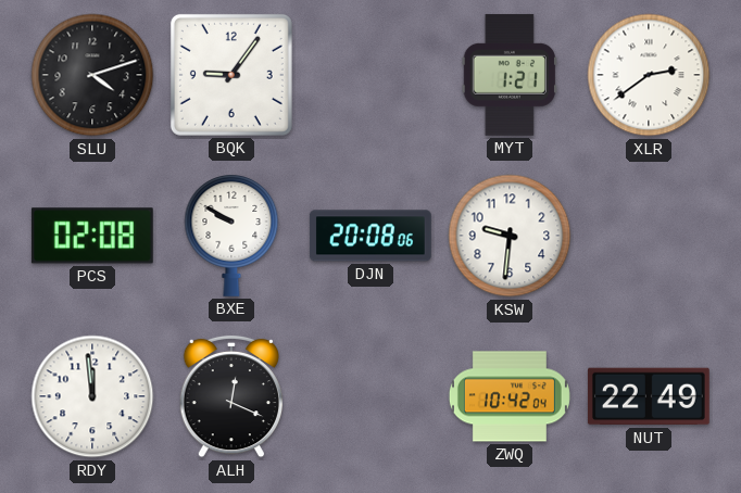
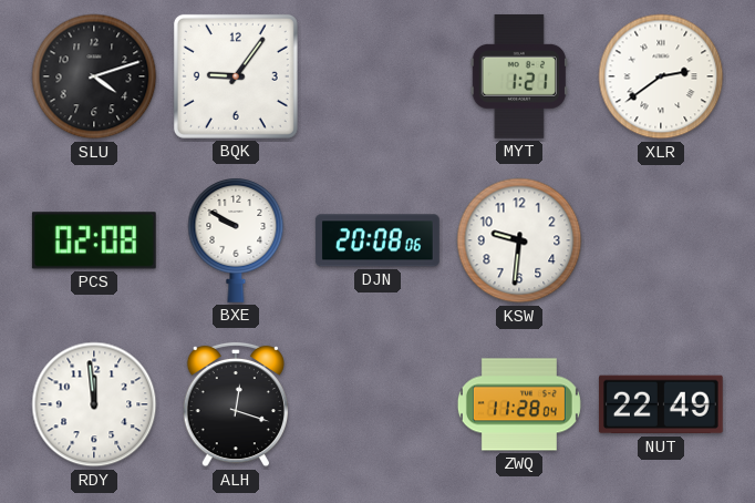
ALH: 12:19 -> 12:18 (235, 404)
ZWQ: 10:42 -> 11:28 (519, 404)
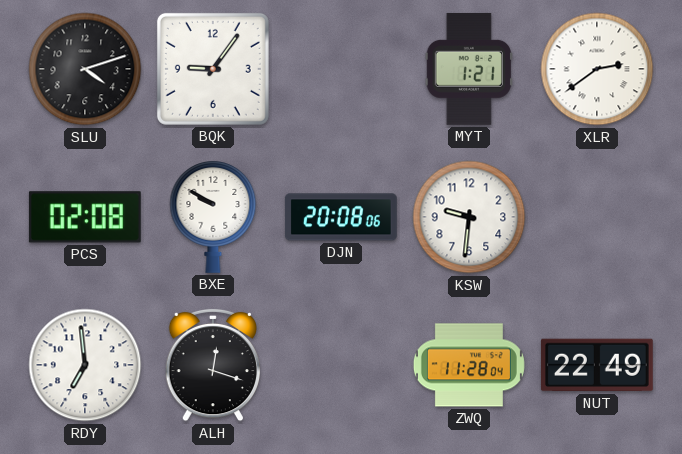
RDY: 11:59 -> 6:59 (85, 365)
